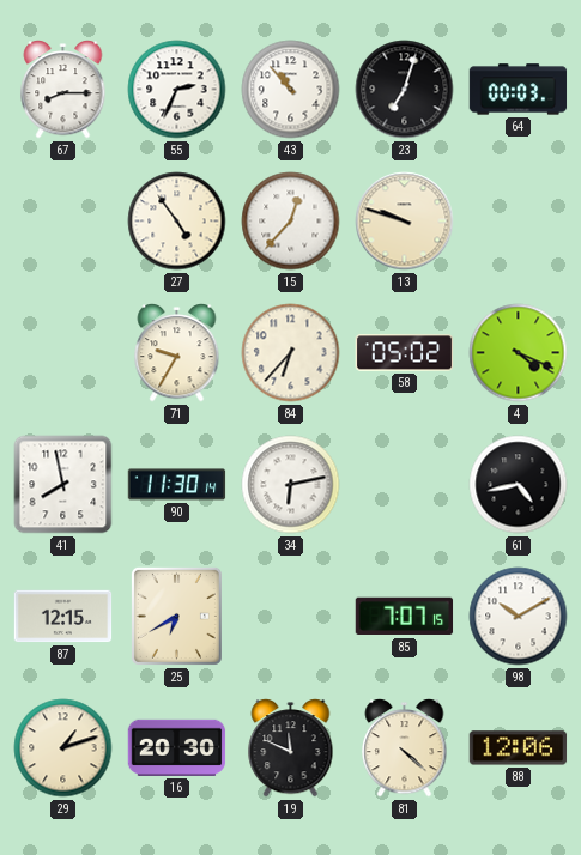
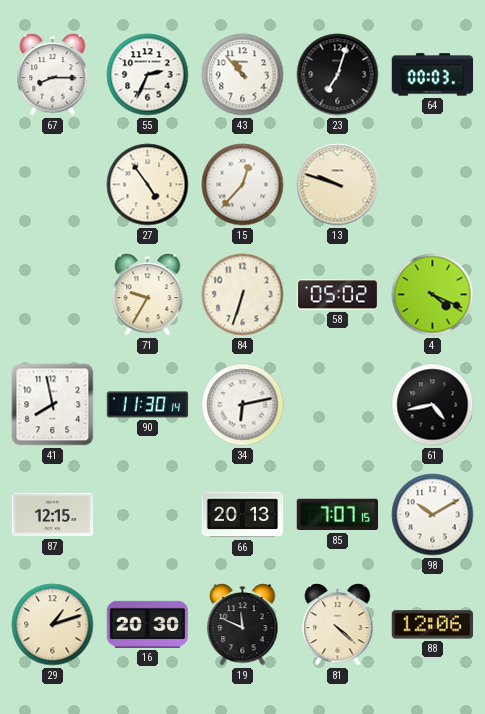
84: 6:37 -> 6:33 (243, 295)
25: 6:40 -> none (176, 616)
66: none -> 20:13 (243, 515)
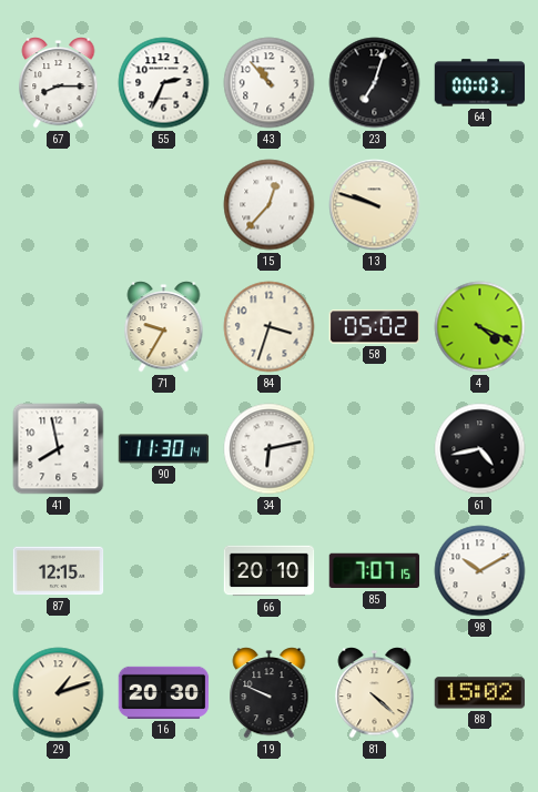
27: 4:54 -> none (148, 185)
84: 6:33 -> 3:33 (270, 327)
66: 20:13 -> 20:10 (270, 571)
19: 11:49 -> 9:49 (270, 693)
88: 12:06 -> 15:02 (480, 693)
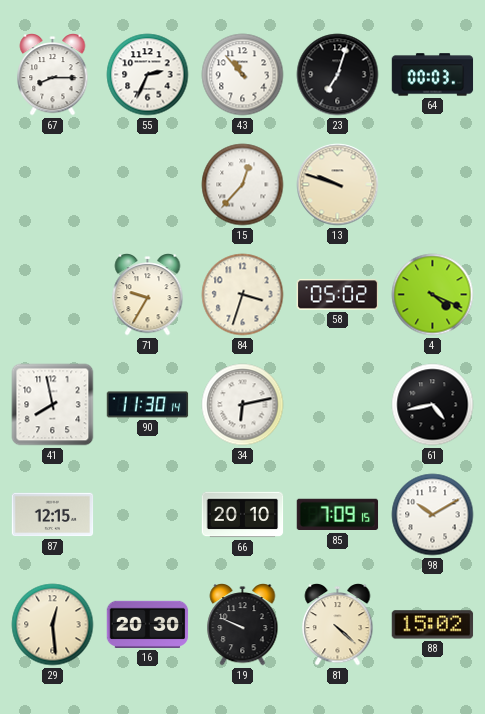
85: 7:07 -> 7:09 (338, 515)
29: 1:12 -> 12:29 (53, 625)
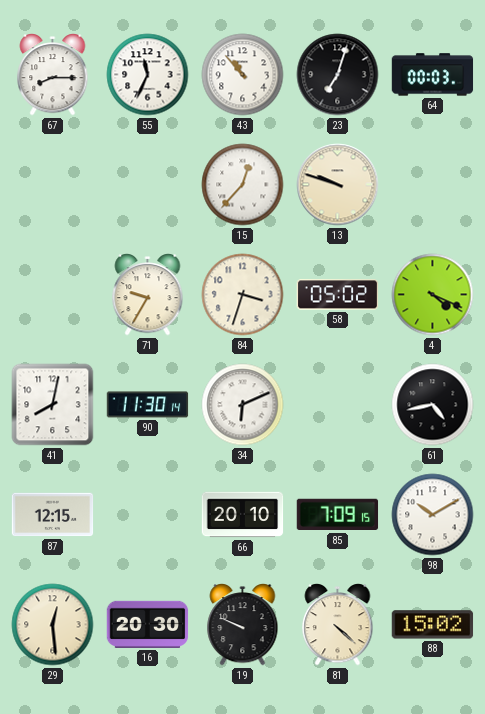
55: 2:34 -> 11:34 (148, 75)
41: 7:58 -> 8:02 (53, 405)
34: 6:13 -> 6:11 (243, 405)
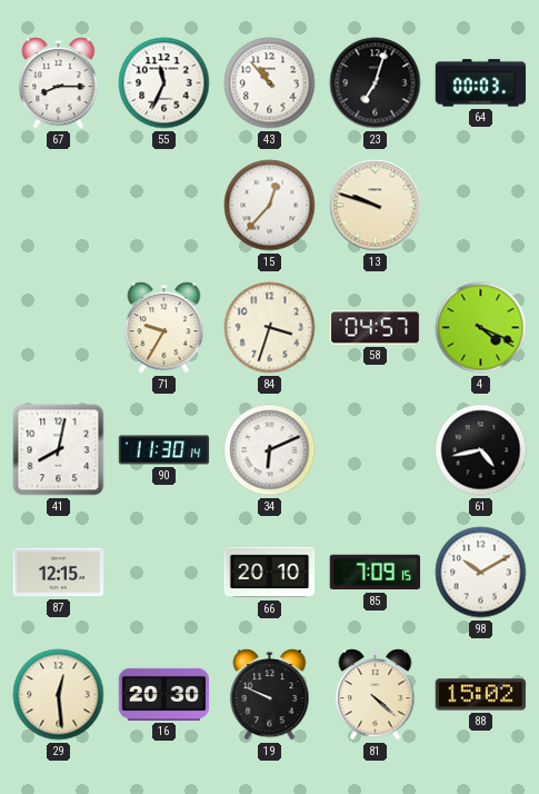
58: 05:02 -> 04:57 (376, 328)
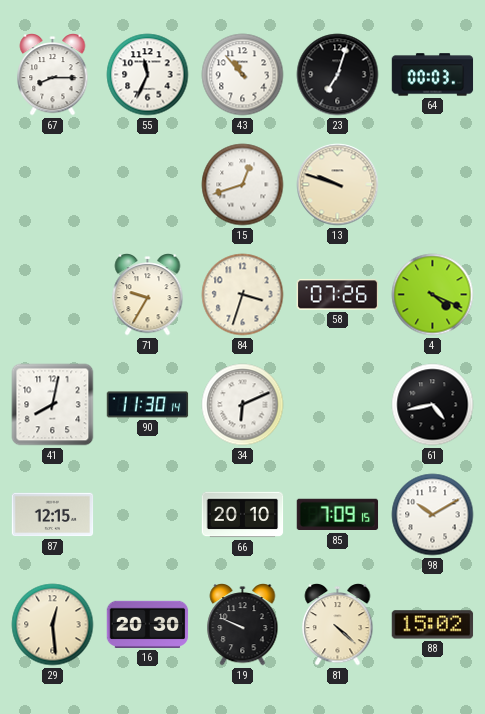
15: 12:37 -> 12:42 (243, 185)
58: 04:57 -> 07:26 (338, 295)
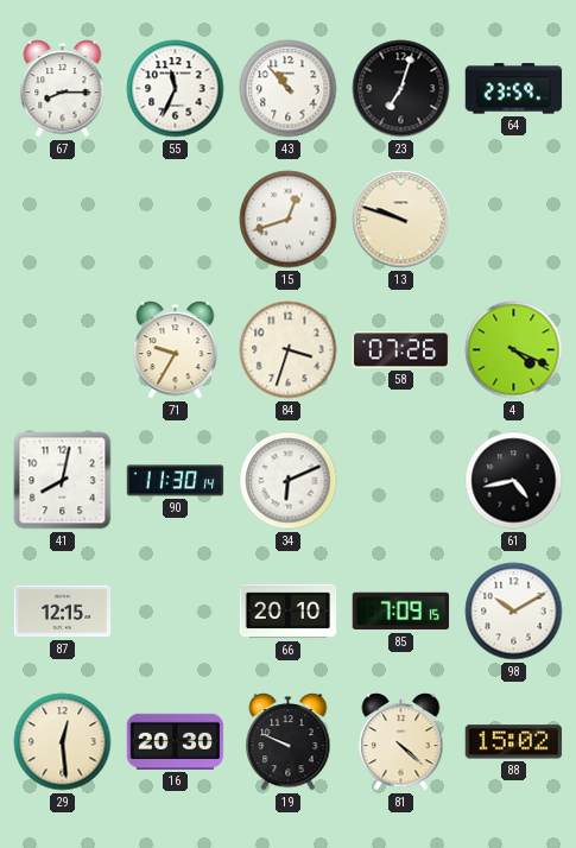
64: 00:03 -> 23:59 (514, 89)
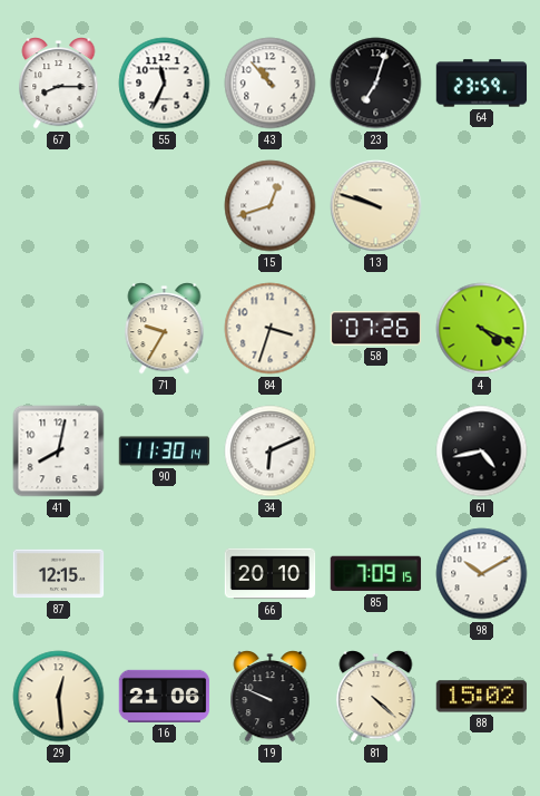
16: 20:30 -> 21:06 (165, 696)
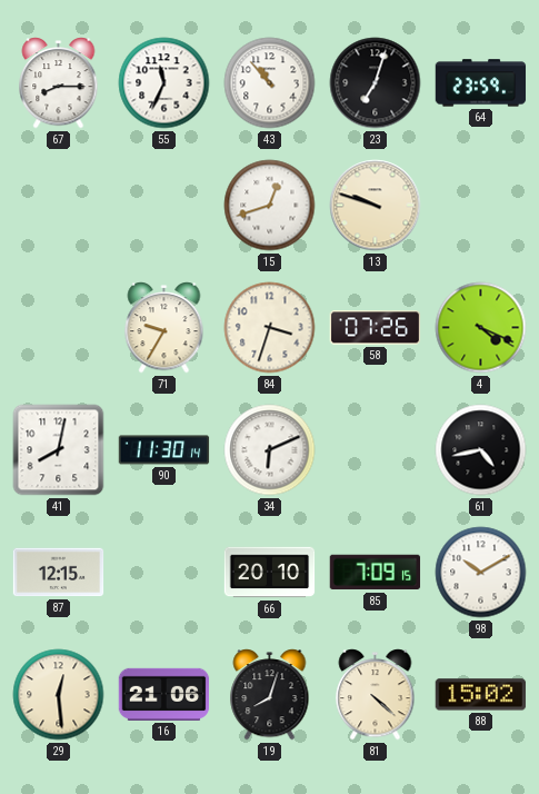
19: 9:49 -> 8:03 (270, 695)
